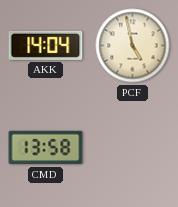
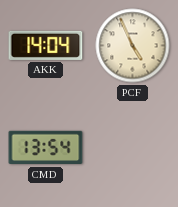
PCF: 4:58 -> 4:56 (133, 46)
CMD: 13:58 -> 13:54 (46, 148)
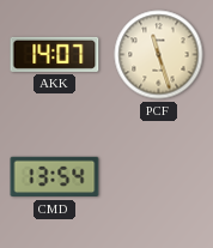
AKK: 14:04 -> 14:07 (55, 54)
PCF: 4:56 -> 11:27 (159, 55)
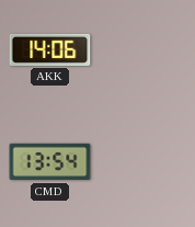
AKK: 14:07 -> 14:06 (50, 49)
PCF: 11:27 -> none (159, 55)
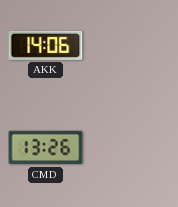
CMD: 13:54 -> 13:26 (46, 148)
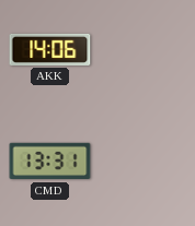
CMD: 13:26 -> 13:31 (50, 162)
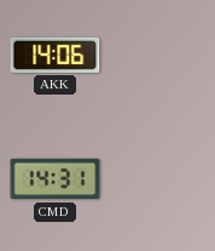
CMD: 13:31 -> 14:31 (56, 179)
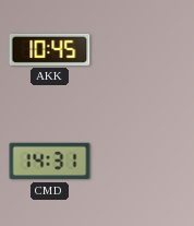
AKK: 14:06 -> 10:45 (50, 49)
